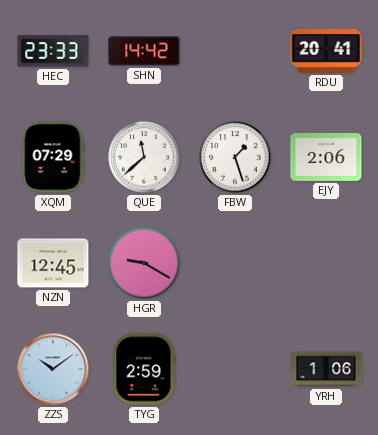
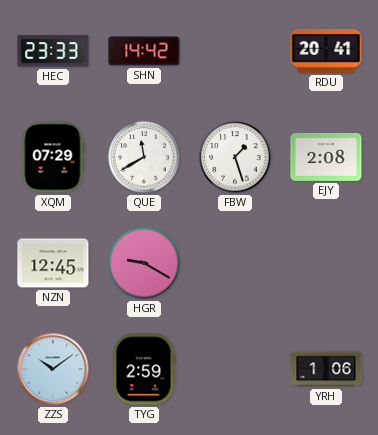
QUE: 11:38 -> 11:40 (144, 157)
EJY: 2:06 -> 2:08 (326, 157)
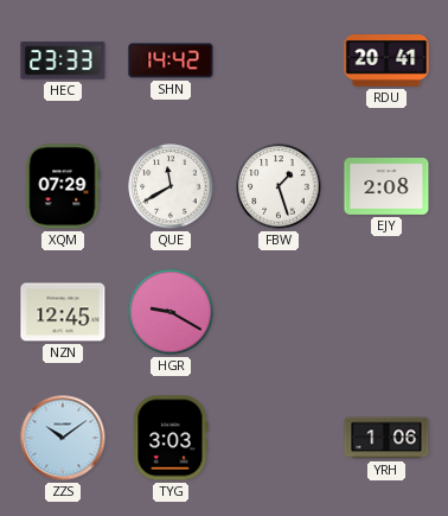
TYG: 2:59 -> 3:03 (171, 438)
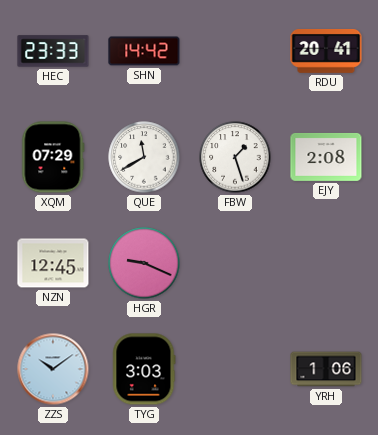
HGR: 9:20 -> 9:19 (144, 263)
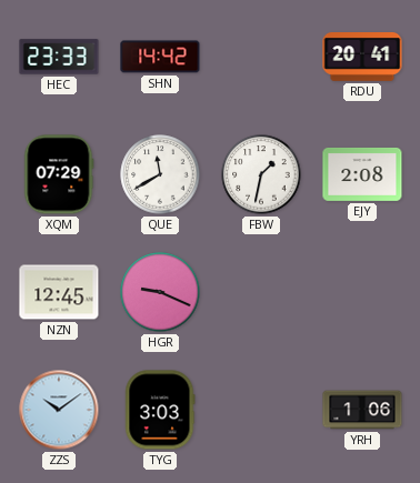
FBW: 1:27 -> 1:32 (261, 174)
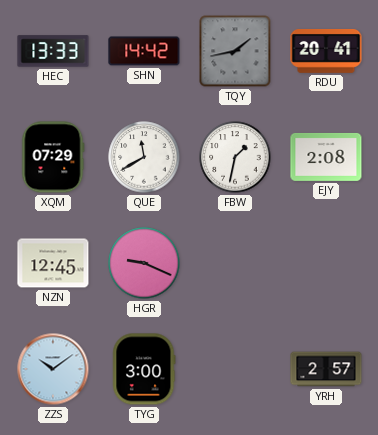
HEC: 23:33 -> 13:33 (53, 51)
TQY: none -> 1:43 (235, 51)
TYG: 3:03 -> 3:00 (144, 369)
YRH: 1:06 -> 2:57 (326, 369)
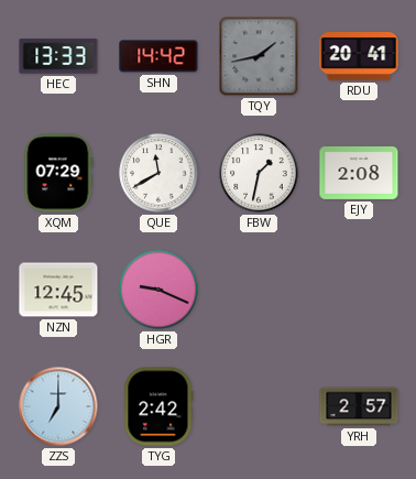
ZZS: 10:09 -> 7:00 (58, 406)
TYG: 3:00 -> 2:42 (158, 406)
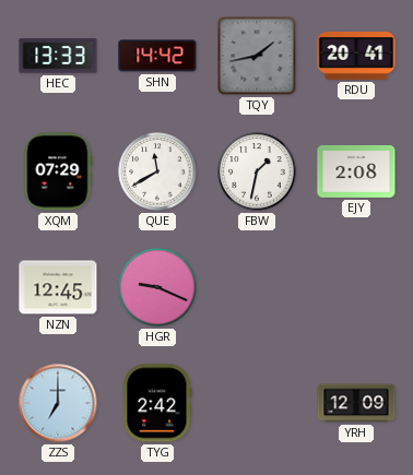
YRH: 2:57 -> 12:09 (356, 403)
